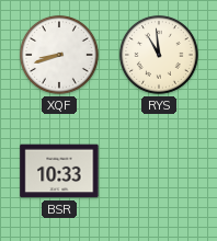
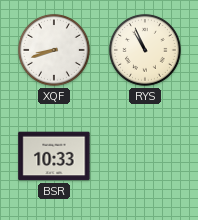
RYS: 10:59 -> 10:56 (145, 50)
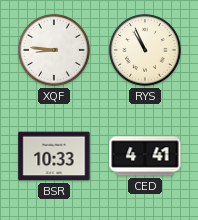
XQF: 8:42 -> 8:46 (54, 50)
CED: none -> 4:41 (145, 156)
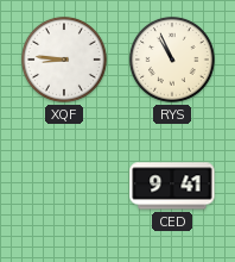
BSR: 10:33 -> none (54, 156)
CED: 4:41 -> 9:41 (172, 186)
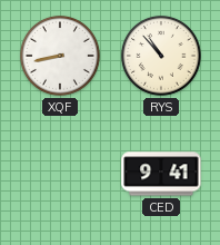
XQF: 8:46 -> 8:43 (60, 56)
RYS: 10:56 -> 10:53 (161, 56)
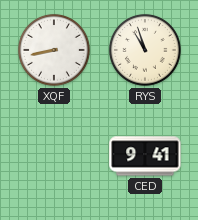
RYS: 10:53 -> 10:57 (145, 50)
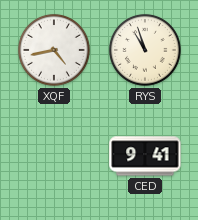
XQF: 8:43 -> 4:43 (54, 50)
